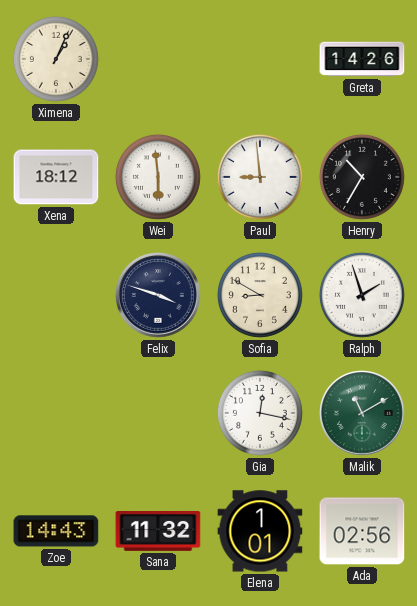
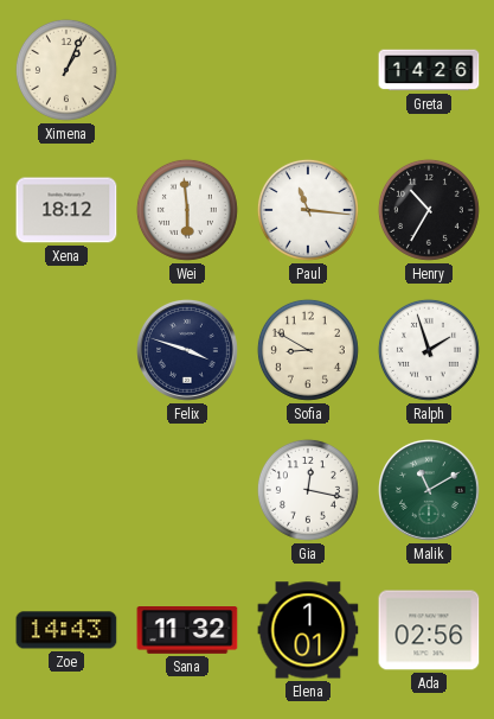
Paul: 8:59 -> 11:16 (308, 210)
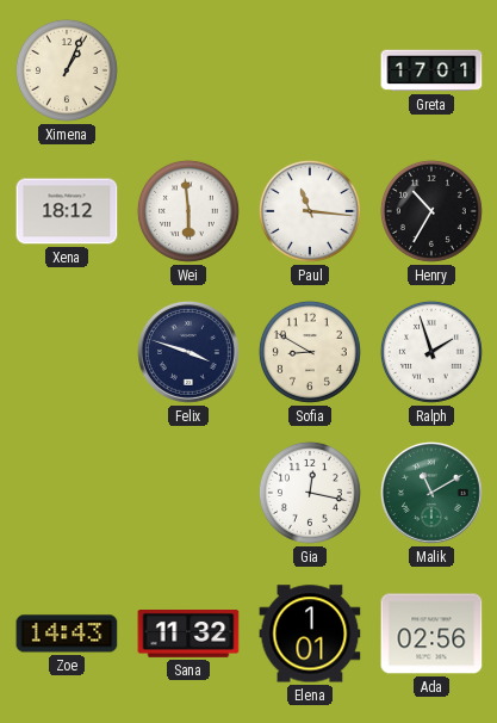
Greta: 14:26 -> 17:01 (431, 70)
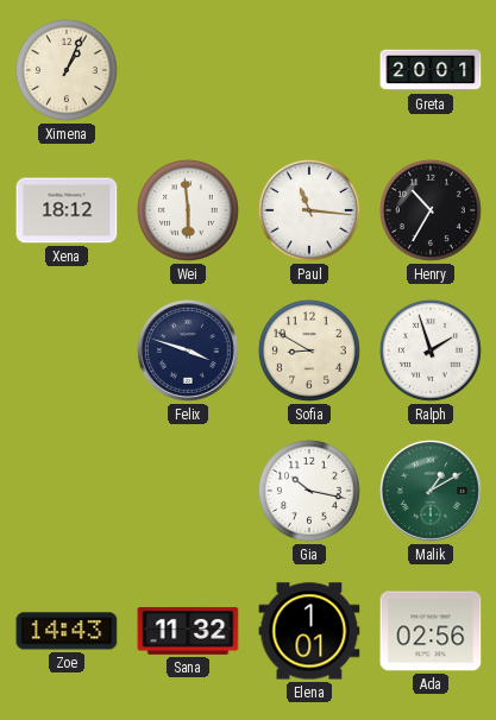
Greta: 17:01 -> 20:01 (431, 70)
Gia: 12:17 -> 10:17 (309, 491)
Malik: 11:10 -> 1:10 (432, 492)
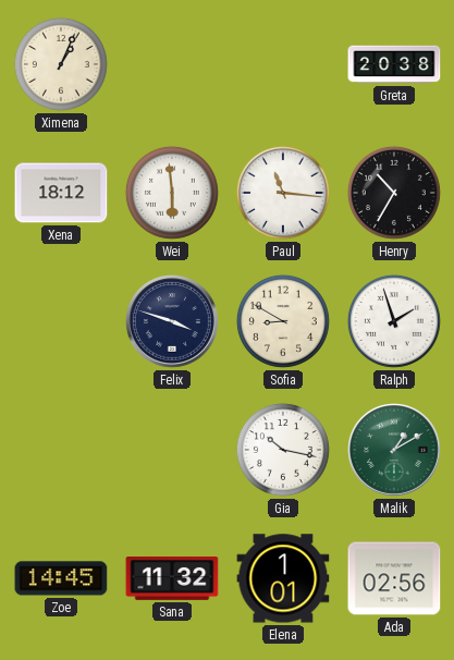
Greta: 20:01 -> 20:38 (394, 64)
Zoe: 14:43 -> 14:45 (61, 578)
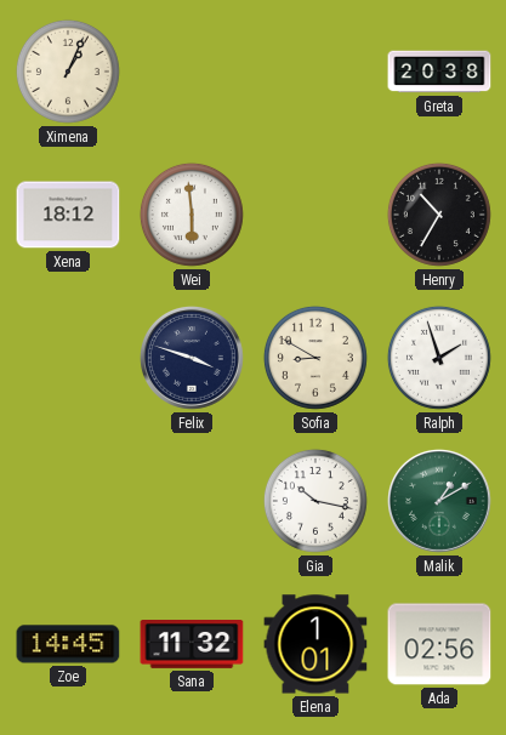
Paul: 11:16 -> none (283, 193)
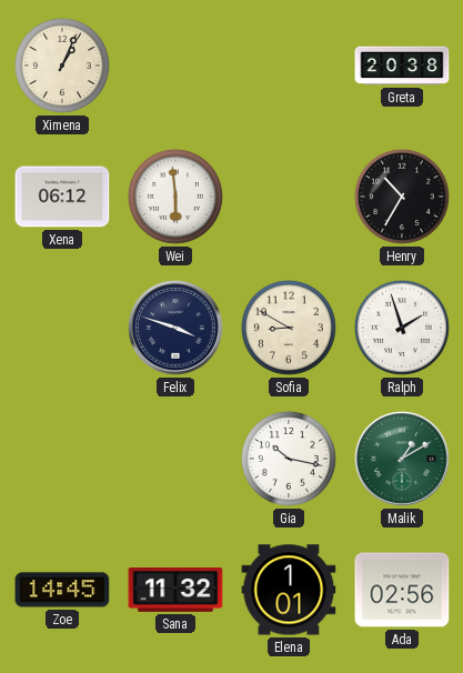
Xena: 18:12 -> 06:12 (62, 197)
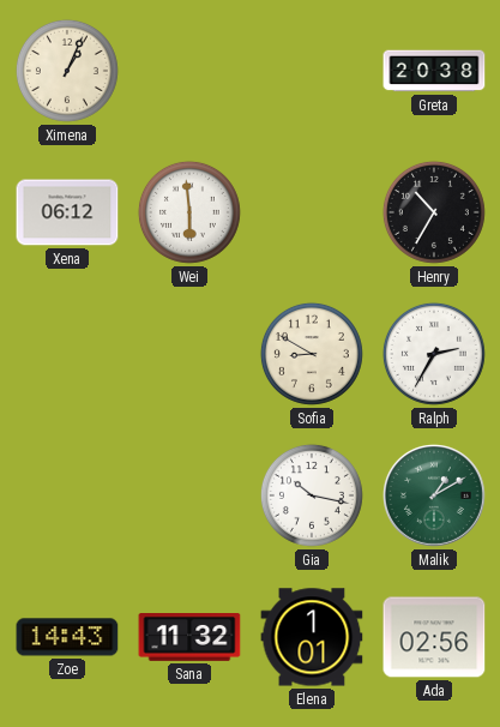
Felix: 3:48 -> none (177, 329)
Ralph: 1:57 -> 2:35 (434, 354)
Zoe: 14:45 -> 14:43 (67, 637)
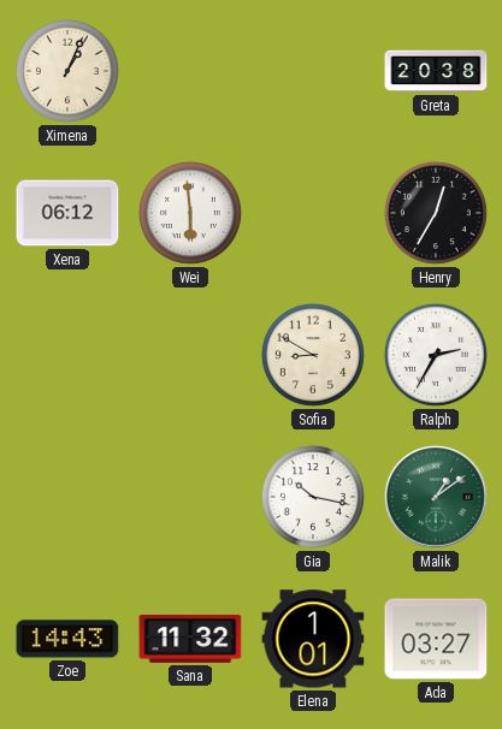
Henry: 10:35 -> 12:35 (436, 213)
Malik: 1:10 -> 1:09 (437, 498)
Ada: 02:56 -> 03:27 (436, 639)
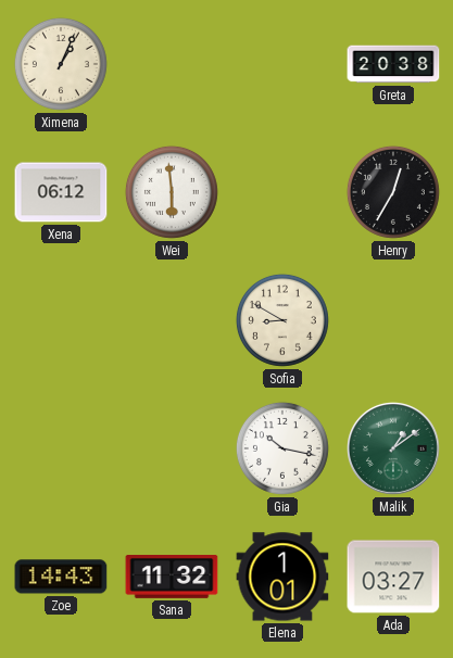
Ralph: 2:35 -> none (436, 355)
